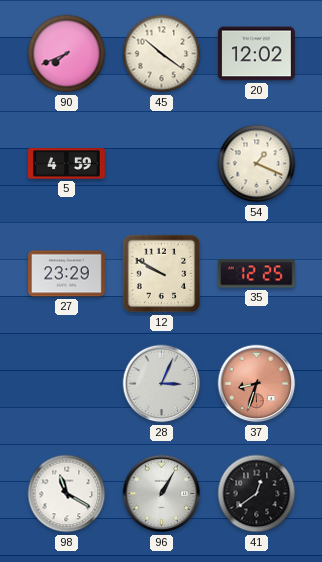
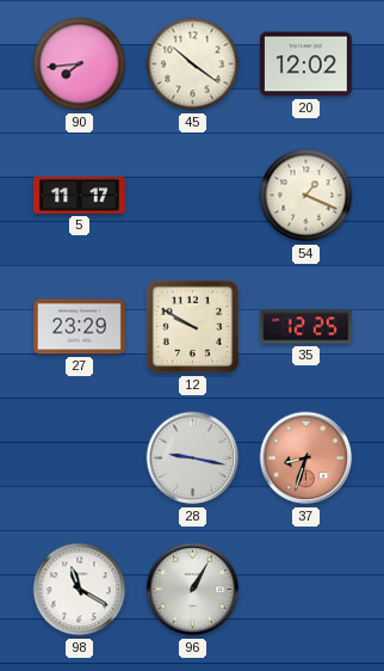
90: 7:41 -> 7:44 (80, 64)
5: 4:59 -> 11:17 (80, 196)
28: 3:04 -> 9:17 (193, 458)
41: 12:39 -> none (257, 494)
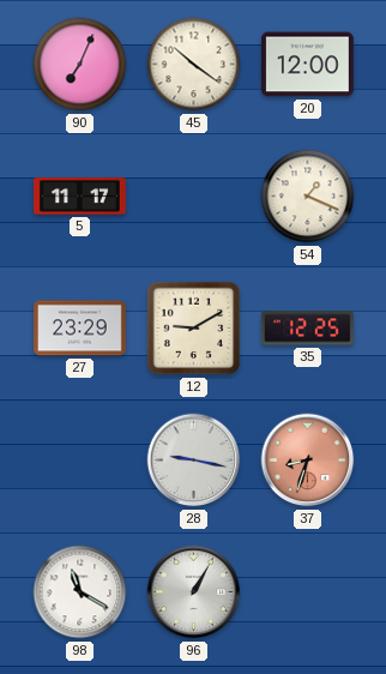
90: 7:44 -> 7:04 (80, 65)
20: 12:02 -> 12:00 (308, 65)
12: 9:50 -> 9:10 (194, 329)
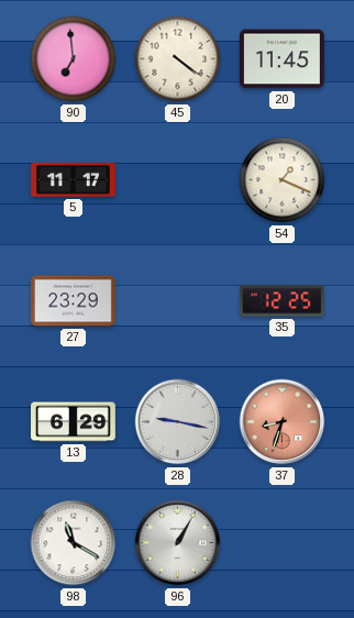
90: 7:04 -> 6:59 (74, 59)
45: 10:21 -> 4:21 (178, 59)
20: 12:00 -> 11:45 (283, 59)
12: 9:10 -> none (194, 329)
13: none -> 6:29 (74, 422)
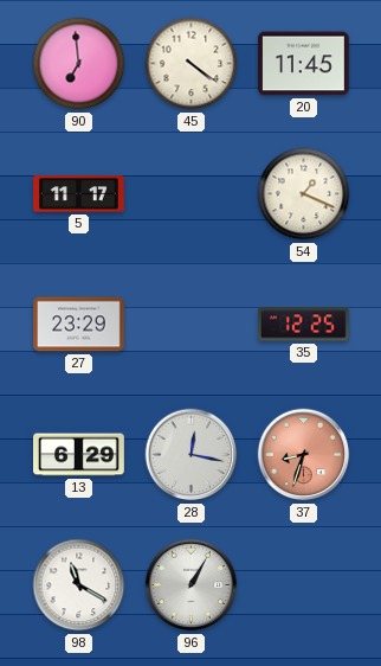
28: 9:17 -> 12:17 (192, 455)
